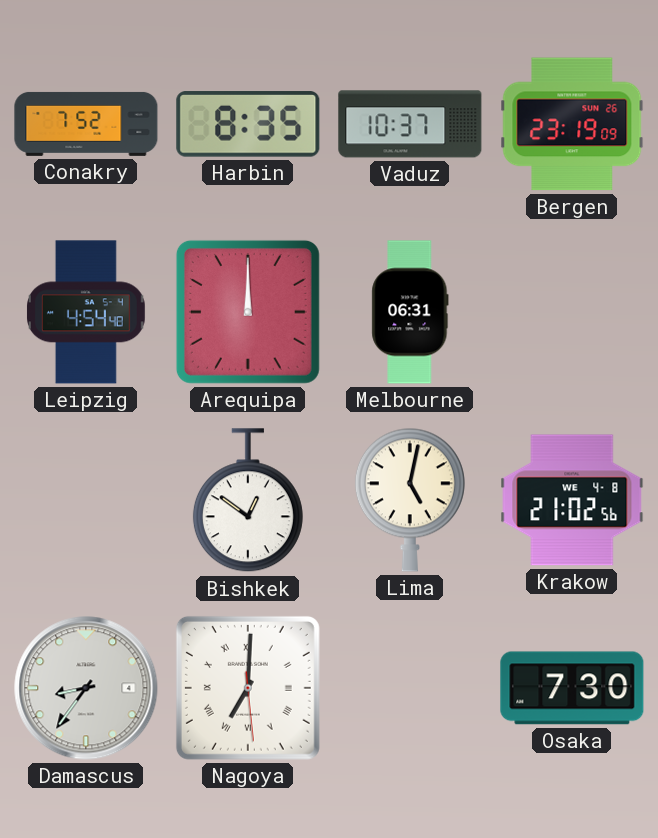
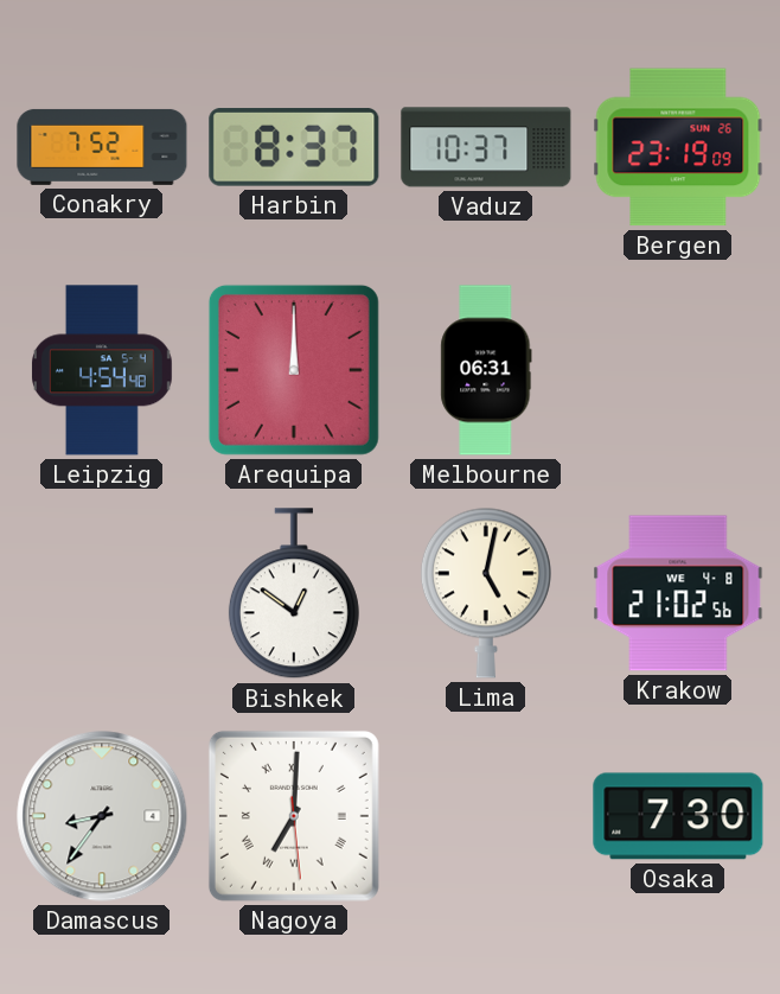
Harbin: 8:35 -> 8:37 (294, 147)
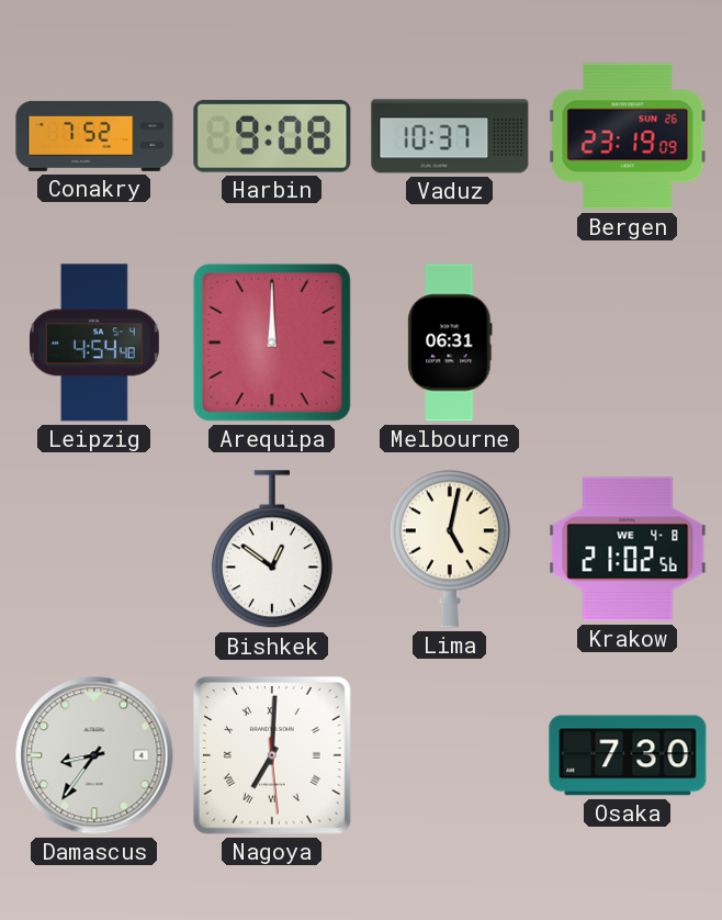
Harbin: 8:37 -> 9:08 (272, 136)
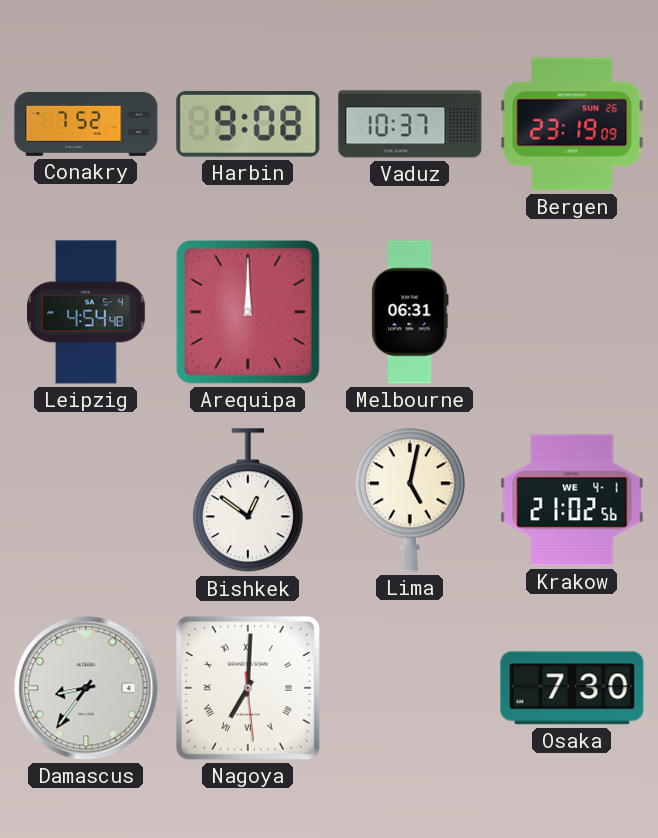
Krakow date: WE 4-8 -> WE 4-1 (572, 500)
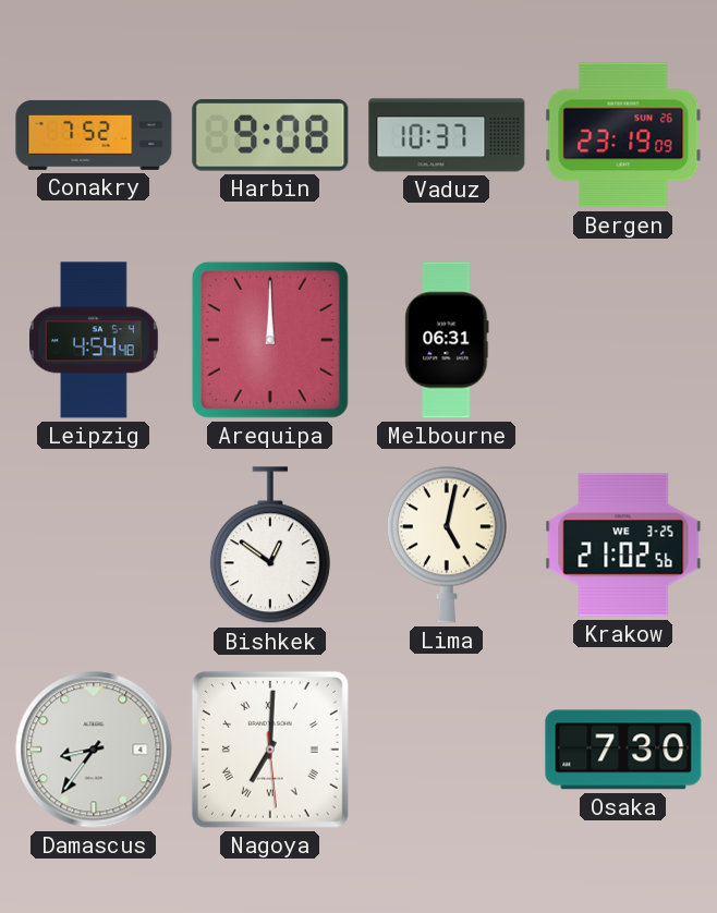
Krakow date: WE 4-1 -> WE 3-25 (623, 545)
